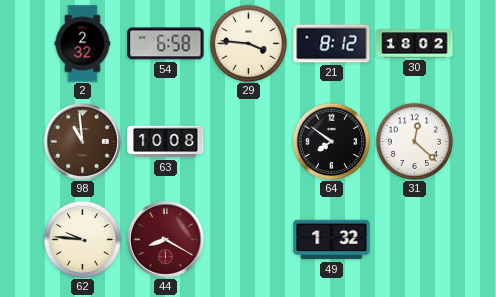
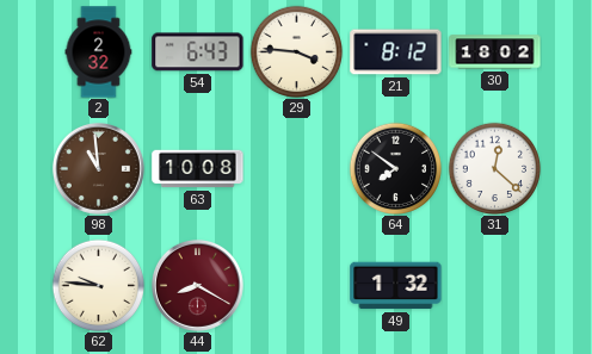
54: 6:58 -> 6:43 (198, 52)
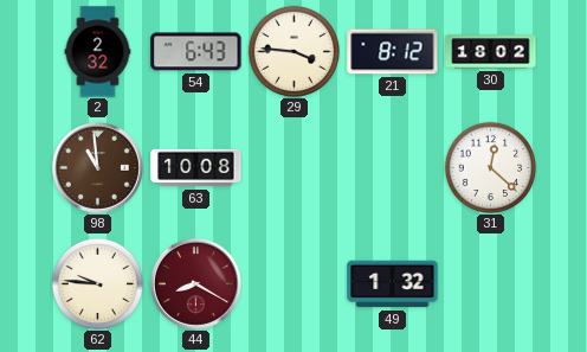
64: 7:51 -> none (395, 168)
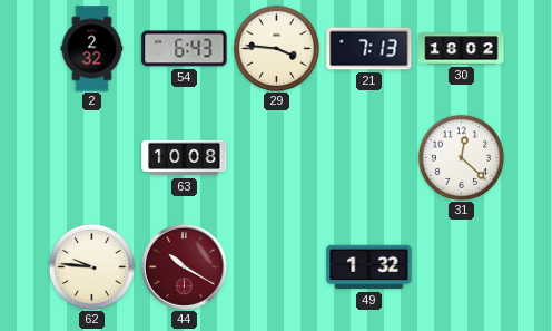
21: 8:12 -> 7:13 (369, 49)
98: 10:59 -> none (97, 167)
44: 8:20 -> 10:20 (184, 266)
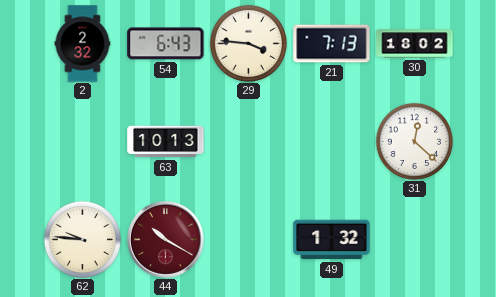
63: 10:08 -> 10:13 (166, 142)
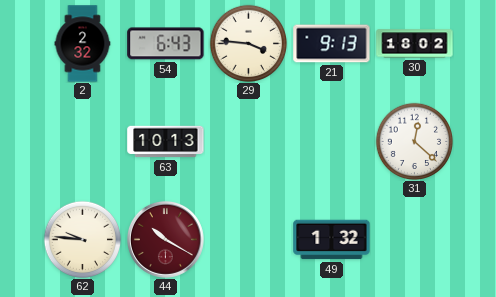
21: 7:13 -> 9:13 (332, 44)
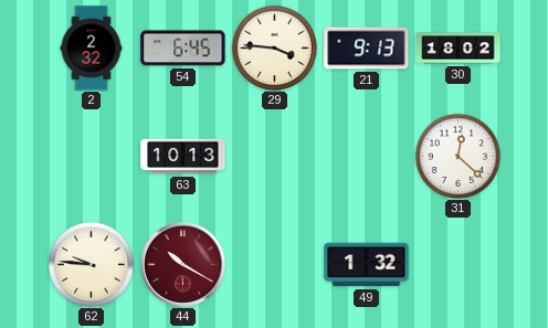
54: 6:43 -> 6:45 (183, 49)
